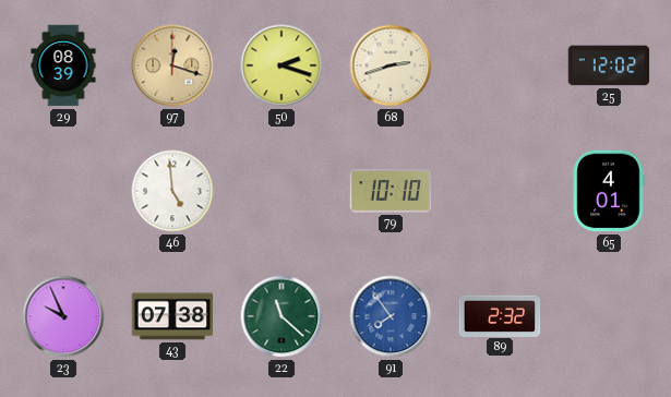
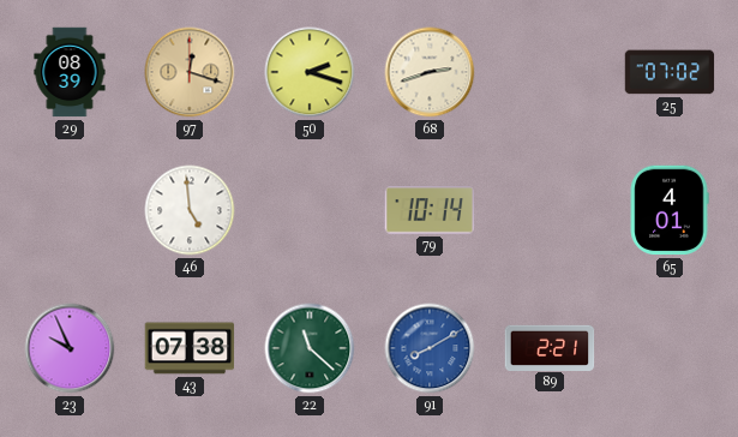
25: 12:02 -> 07:02 (670, 72)
79: 10:10 -> 10:14 (428, 210)
91: 7:54 -> 8:10 (430, 348)
89: 2:32 -> 2:21 (550, 347)
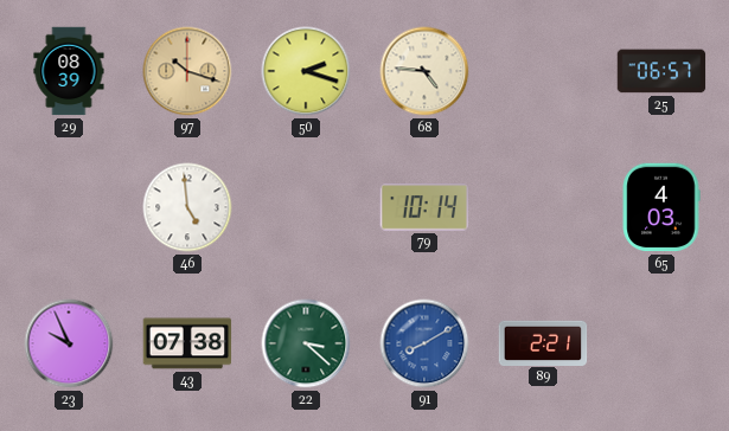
97: 12:18 -> 10:18 (187, 71)
68: 2:42 -> 4:46 (424, 71)
25: 07:02 -> 06:57 (661, 71)
65: 4:01 -> 4:03 (661, 207)
22: 11:22 -> 3:22 (306, 343)
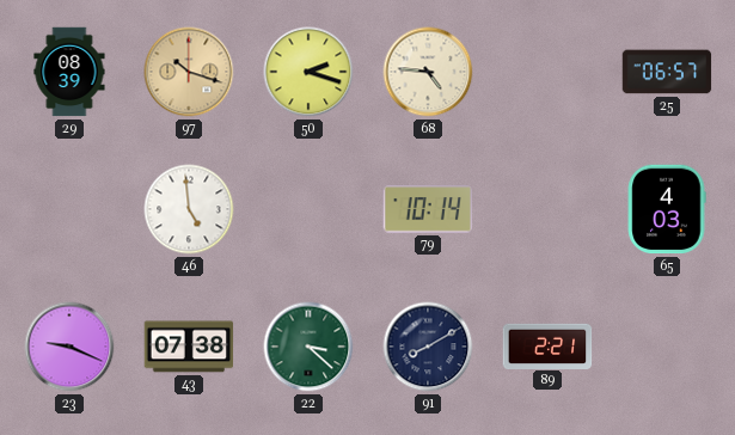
23: 9:56 -> 9:19 (69, 347)
91 dial: blue -> navy (428, 347)
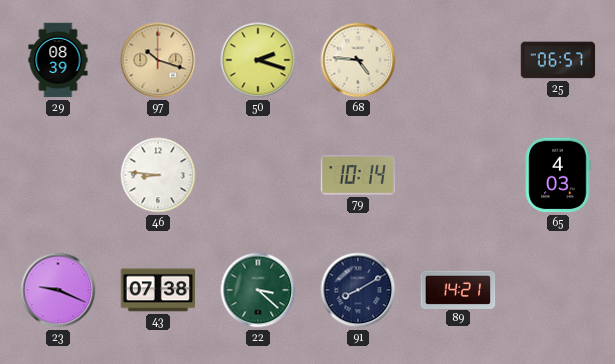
46: 4:59 -> 8:46 (158, 175)
89: 2:21 -> 14:21 (458, 289)
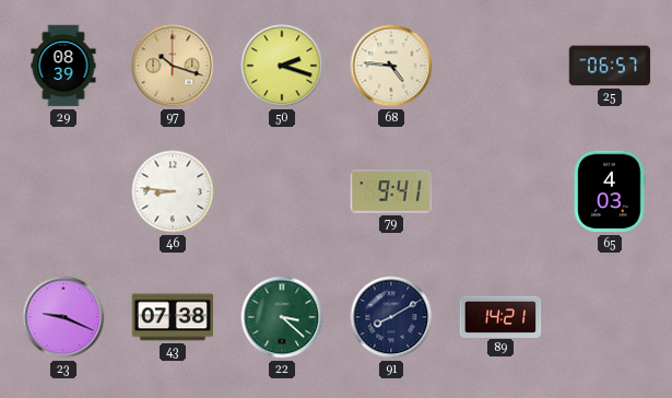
79: 10:14 -> 9:41 (390, 191)
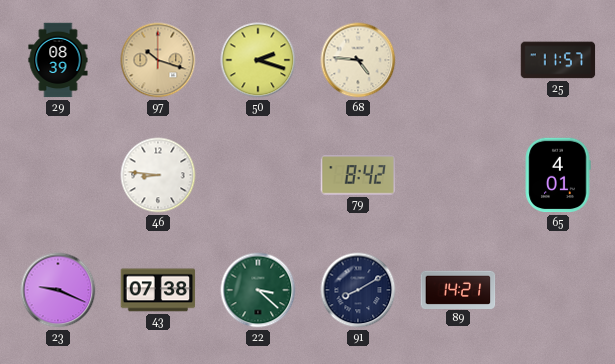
25: 06:57 -> 11:57 (558, 60)
79: 9:41 -> 8:42 (357, 175)
65: 4:03 -> 4:01 (558, 175)
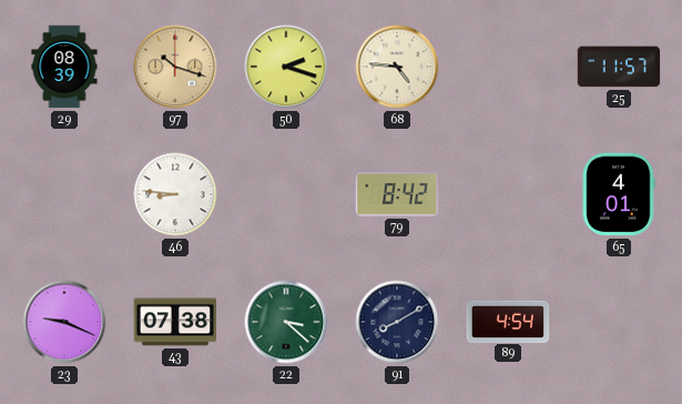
89: 14:21 -> 4:54 (508, 321)
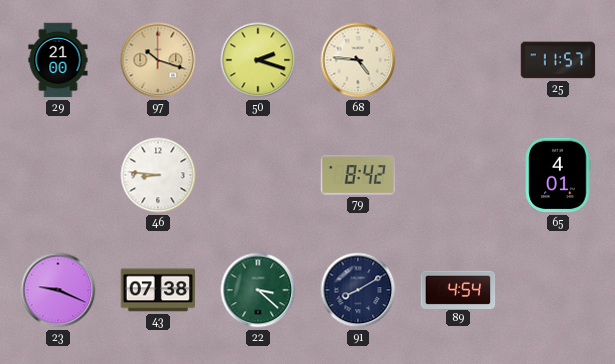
29: 08:39 -> 21:00 (58, 60)
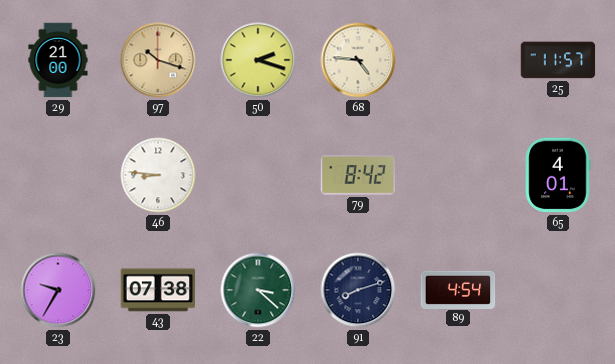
23: 9:19 -> 9:35 (58, 290)
91: 8:10 -> 8:12 (358, 290)
